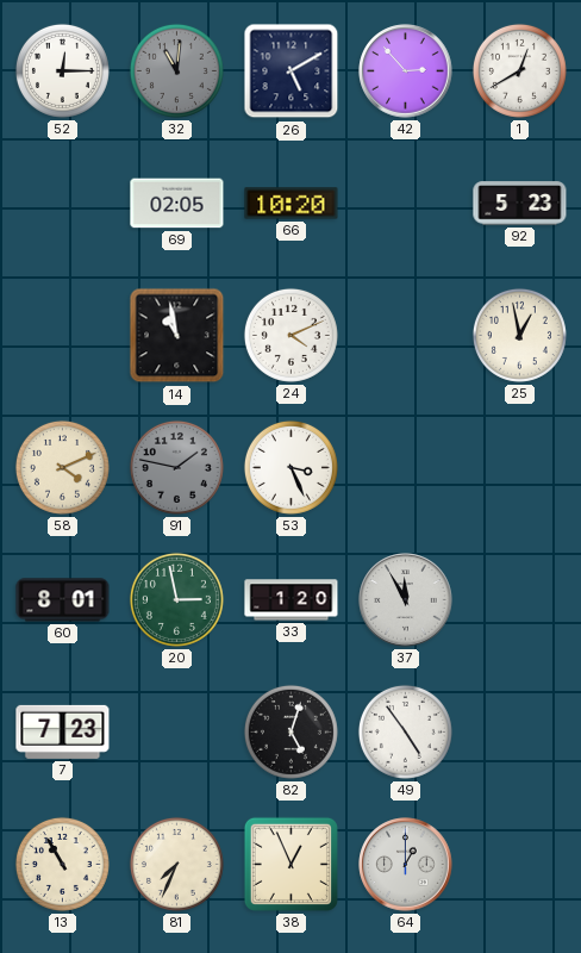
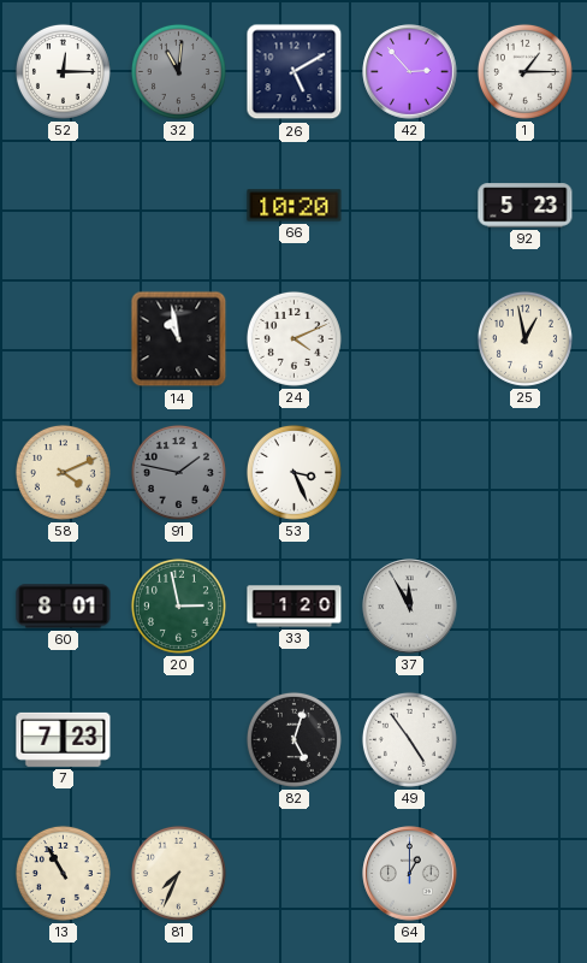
1: 12:40 -> 1:15 (524, 71)
69: 02:05 -> none (177, 204)
38: 12:56 -> none (290, 864)
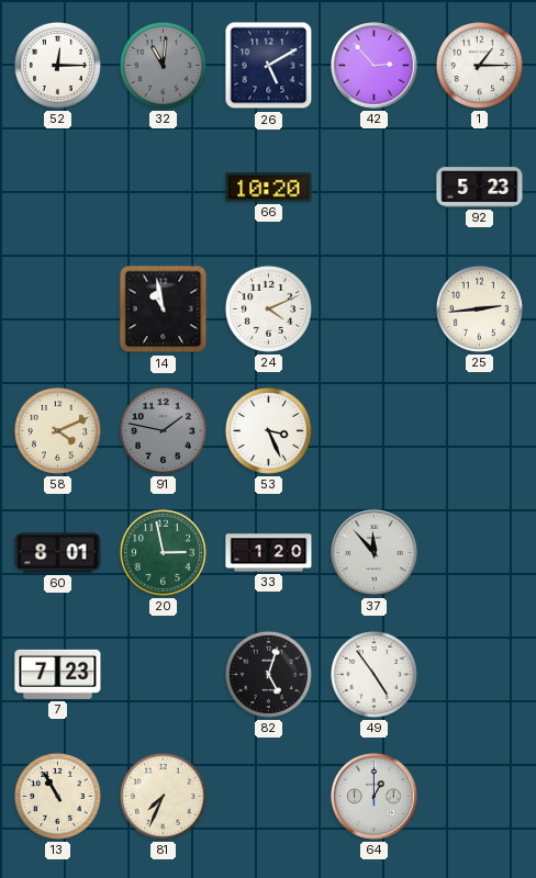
25: 12:58 -> 2:44 (479, 308)
37: 11:55 -> 11:53 (375, 553)
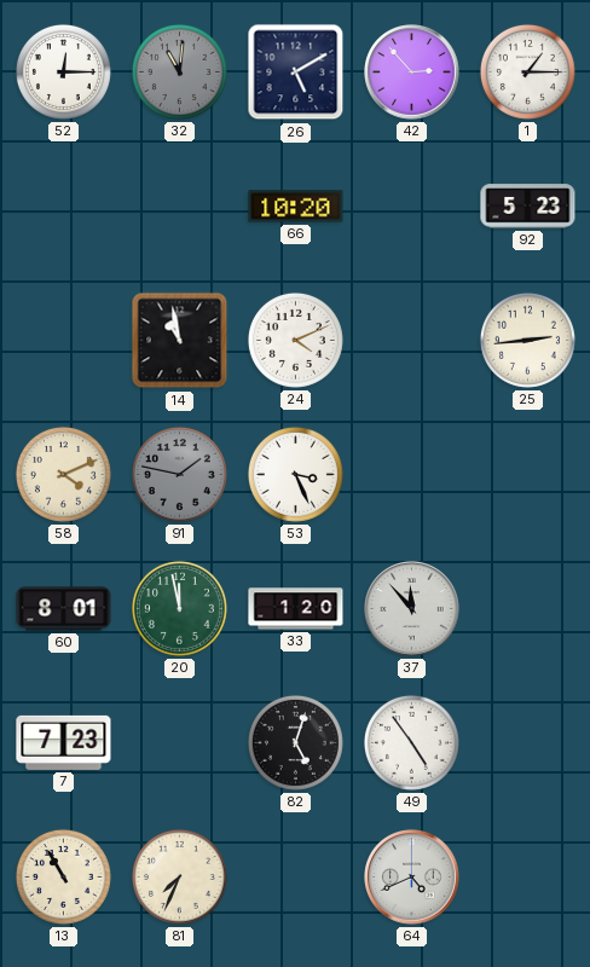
20: 2:58 -> 11:58 (179, 608)
64: 1:00 -> 4:41 (412, 878)
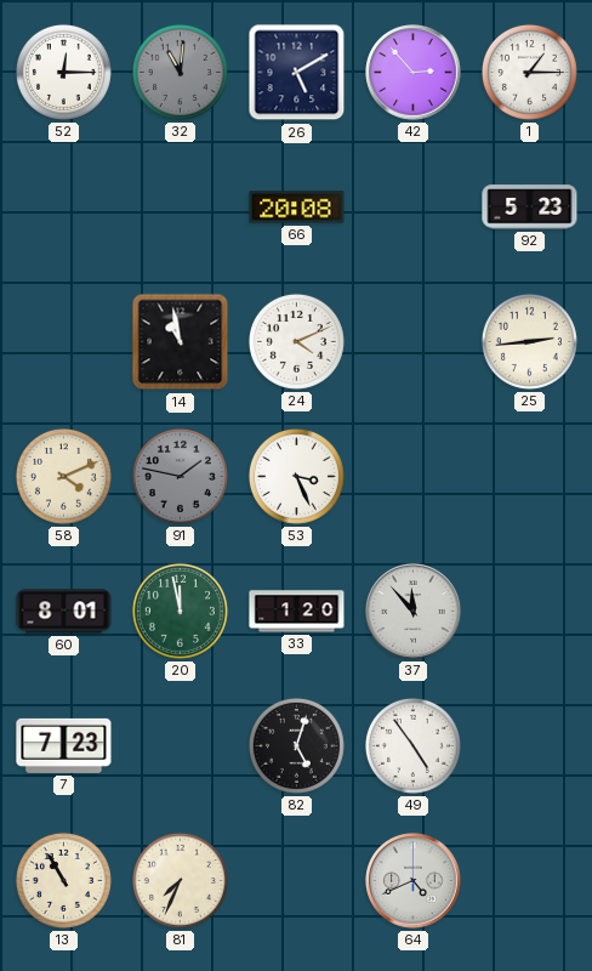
66: 10:20 -> 20:08 (297, 208)
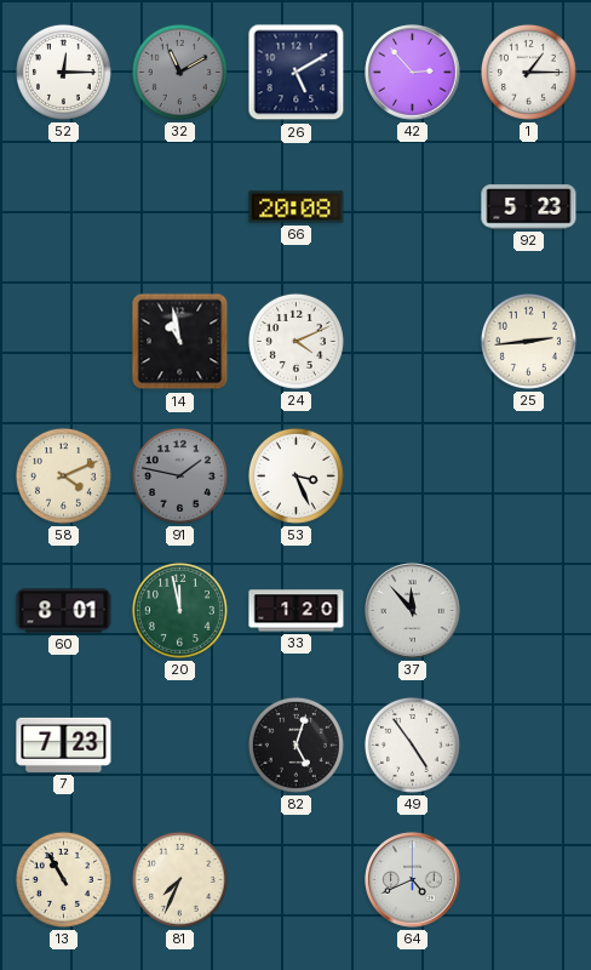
32: 11:01 -> 11:10 (179, 72)
